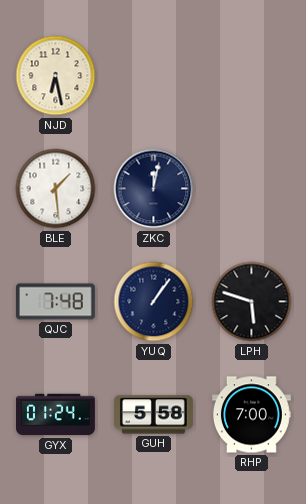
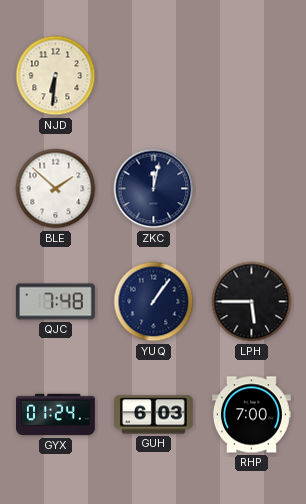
NJD: 6:28 -> 6:31 (56, 76)
BLE: 1:29 -> 1:52 (56, 189)
LPH: 5:48 -> 5:45 (252, 302)
GUH: 5:58 -> 6:03 (154, 415)
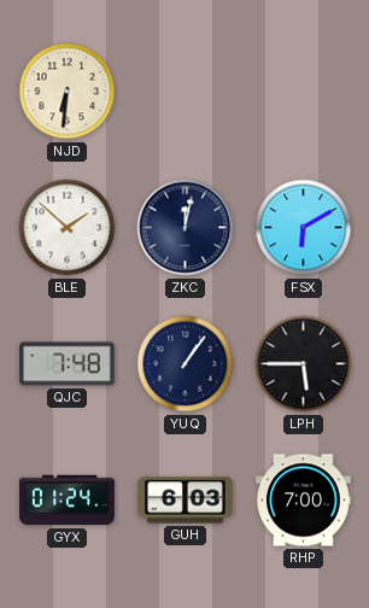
FSX: none -> 6:10 (304, 228)
